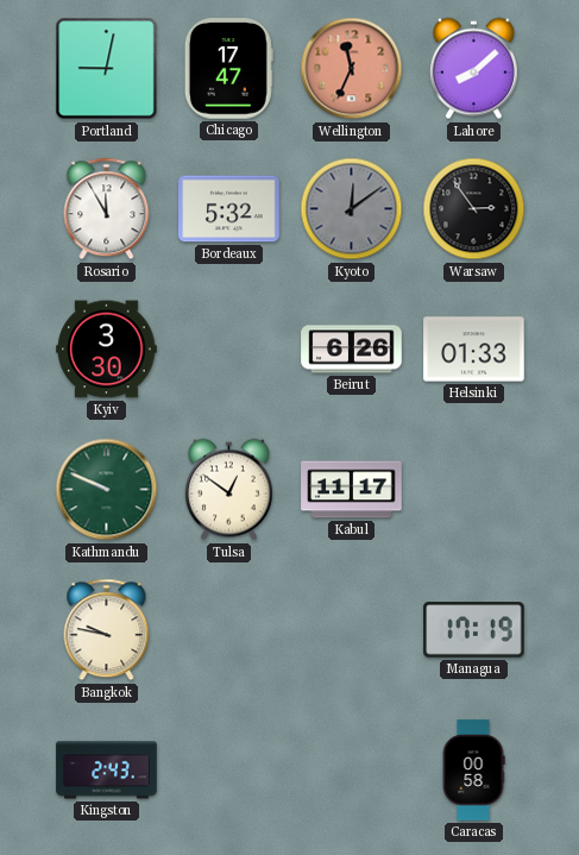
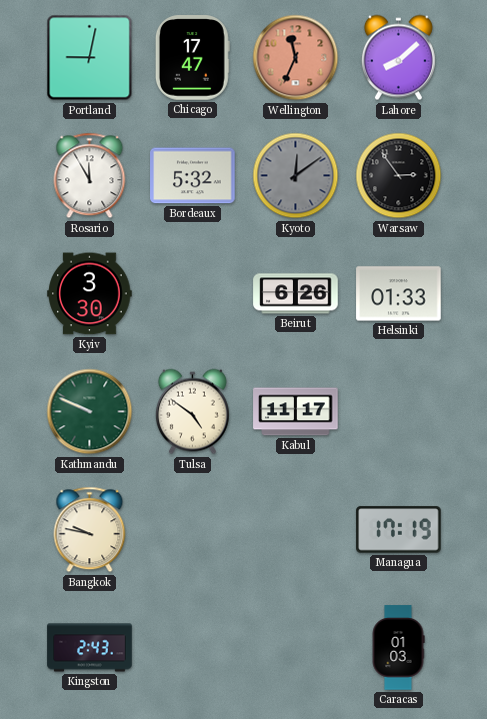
Tulsa: 12:51 -> 4:51 (192, 412)
Caracas: 00:58 -> 01:03 (398, 648)
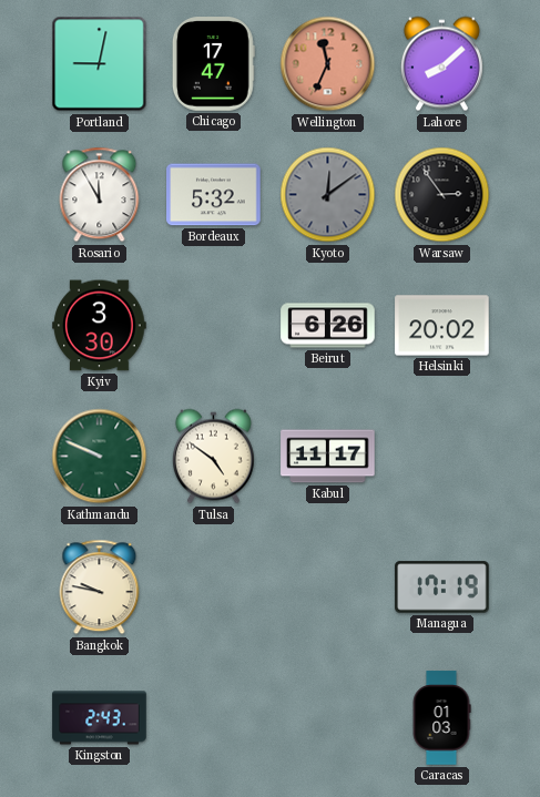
Helsinki: 01:33 -> 20:02 (442, 326)
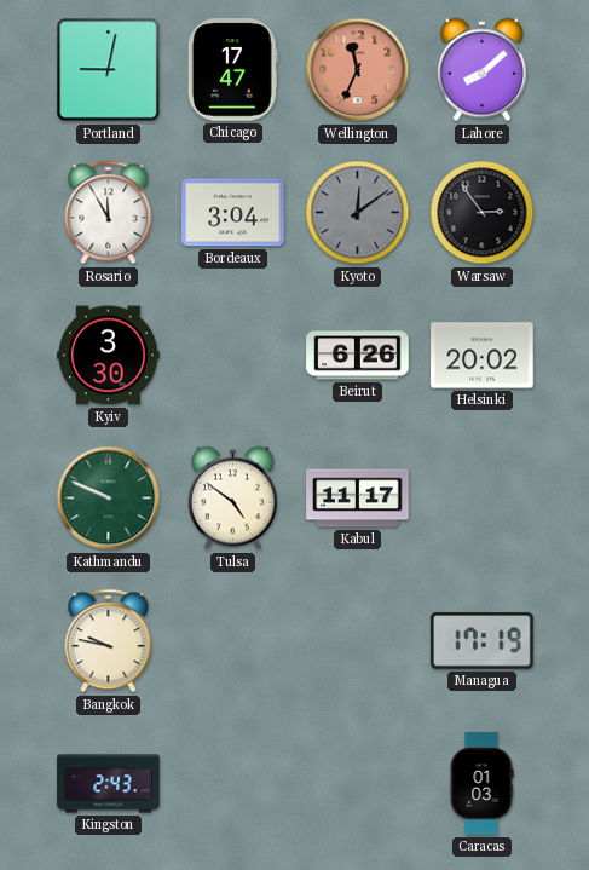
Bordeaux: 5:32 -> 3:04 (233, 213)
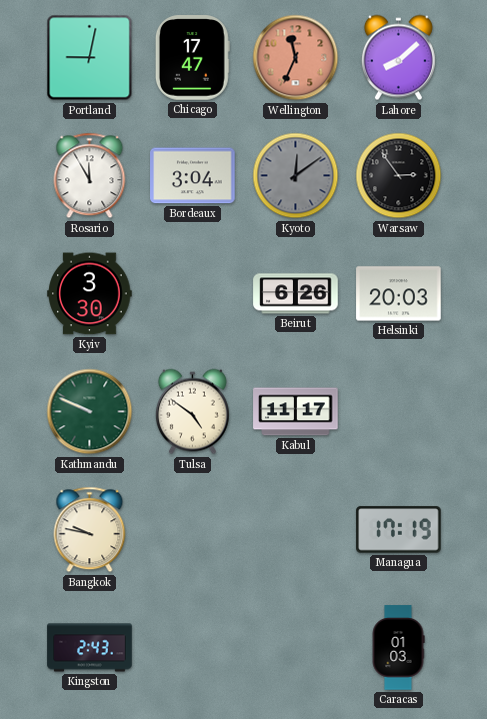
Helsinki: 20:02 -> 20:03 (399, 294)
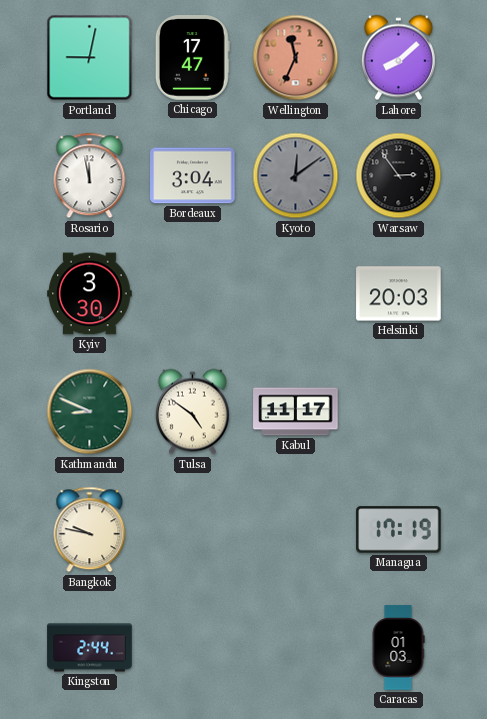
Rosario: 11:55 -> 11:58 (90, 176)
Beirut: 6:26 -> none (296, 294)
Kathmandu: 9:49 -> 8:49 (90, 412)
Kingston: 2:43 -> 2:44 (90, 648)
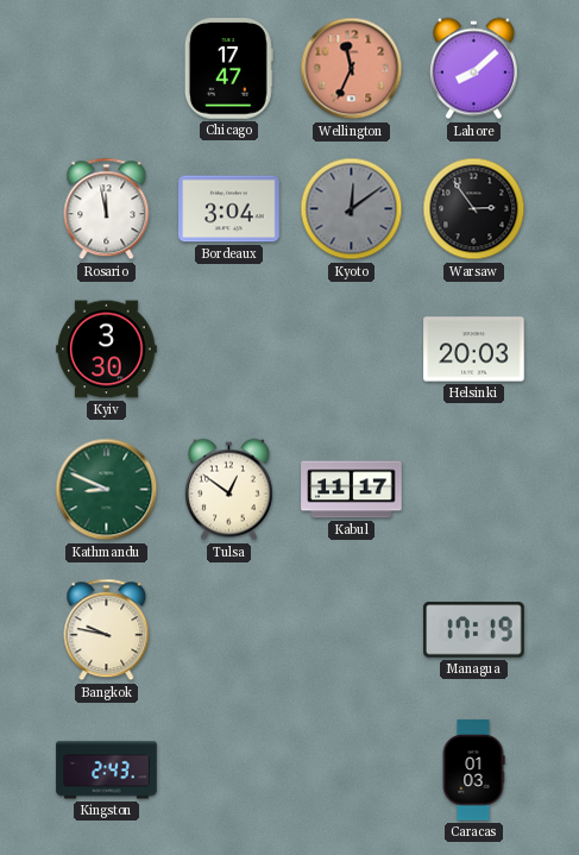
Portland: 9:02 -> none (90, 58)
Tulsa: 4:51 -> 12:51 (228, 490)
Kingston: 2:44 -> 2:43 (107, 771)
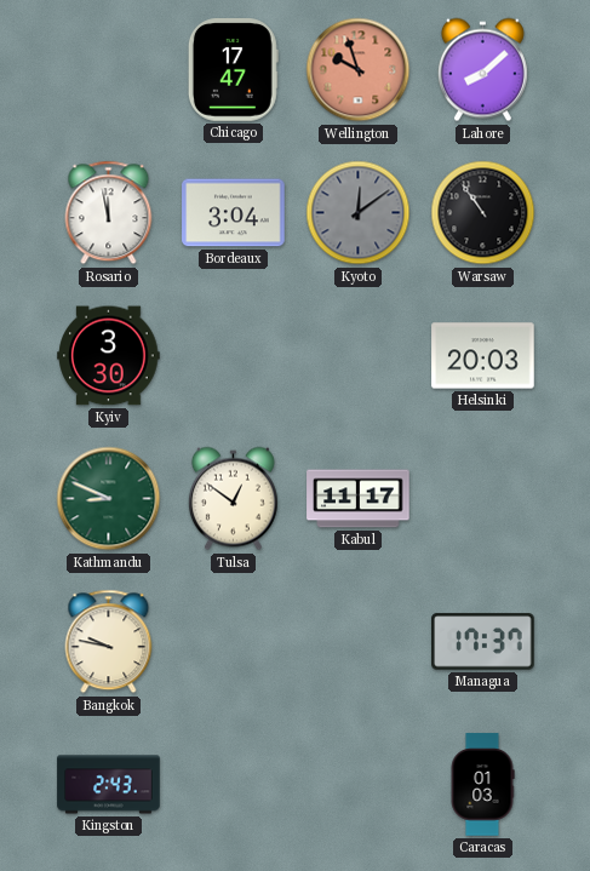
Wellington: 11:34 -> 9:57 (359, 70)
Warsaw: 2:54 -> 10:54 (483, 213)
Managua: 17:19 -> 17:37 (483, 642)
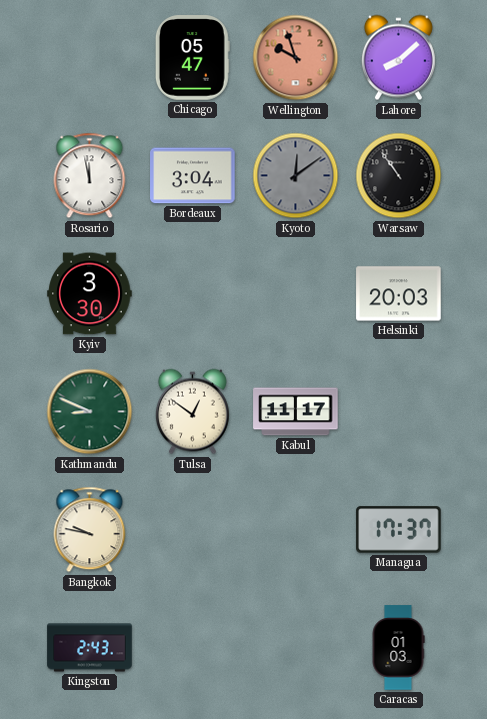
Chicago: 17:47 -> 05:47 (192, 58)
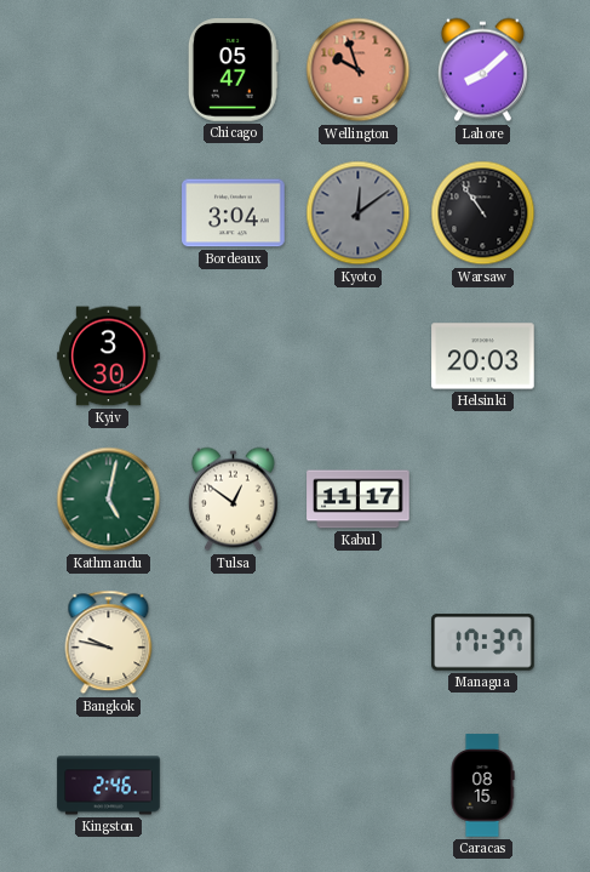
Rosario: 11:58 -> none (90, 176)
Kathmandu: 8:49 -> 5:02 (109, 500)
Kingston: 2:43 -> 2:46 (109, 786)
Caracas: 01:03 -> 08:15 (482, 786)
